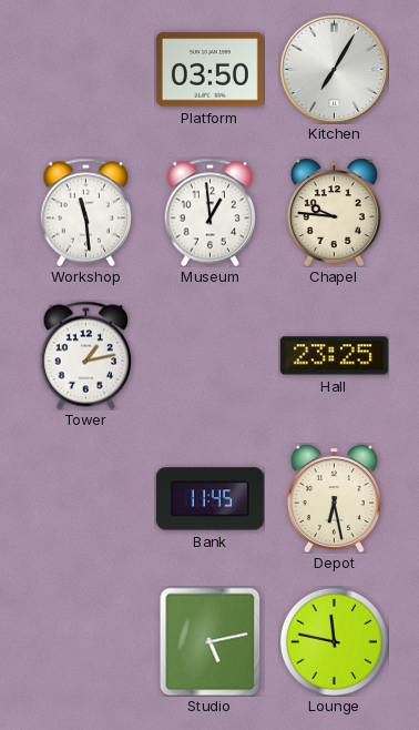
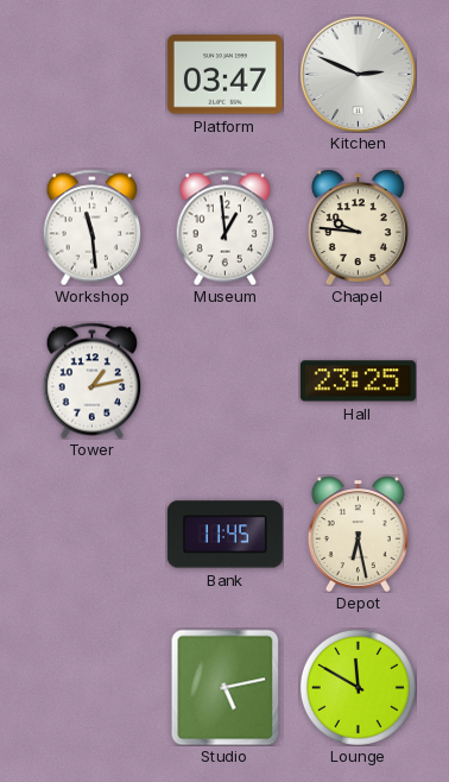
Platform: 03:50 -> 03:47 (224, 75)
Kitchen: 7:05 -> 2:49 (358, 74)
Lounge: 11:47 -> 11:50 (358, 687)
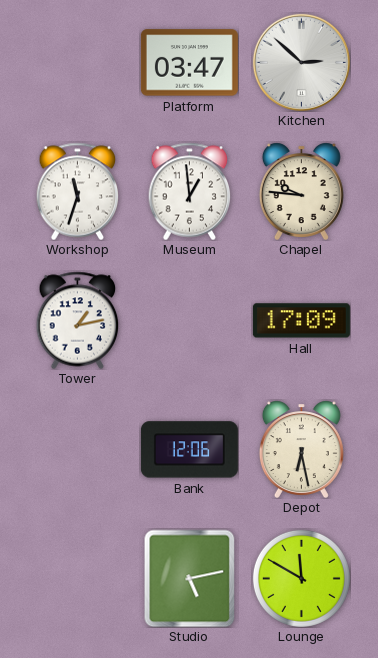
Kitchen: 2:49 -> 2:52 (301, 62)
Workshop: 11:29 -> 11:33 (78, 191)
Hall: 23:25 -> 17:09 (301, 321)
Bank: 11:45 -> 12:06 (189, 450)
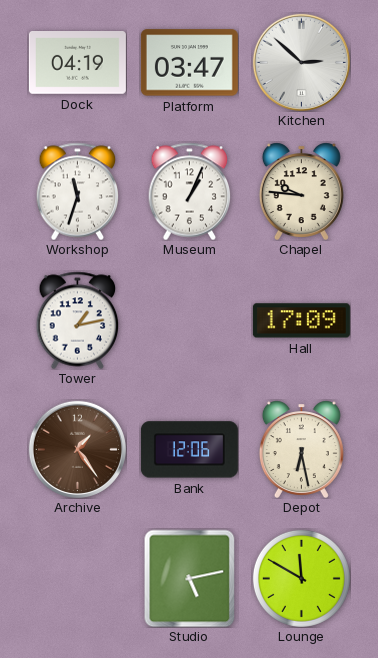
Dock: none -> 04:19 (77, 63)
Museum: 12:59 -> 1:04 (190, 191)
Archive: none -> 1:24 (77, 449)
